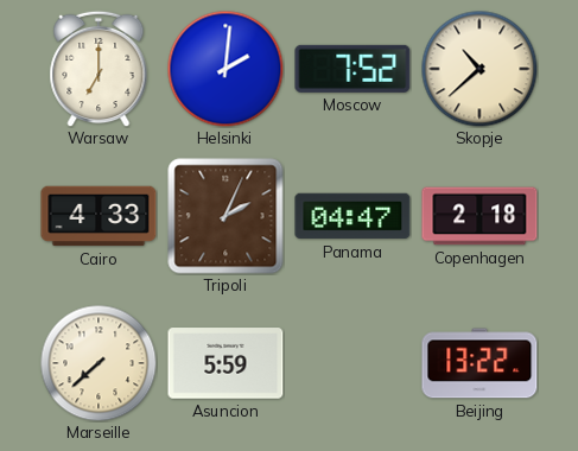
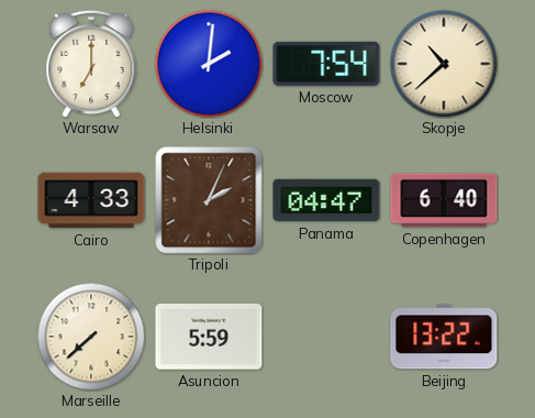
Moscow: 7:52 -> 7:54 (326, 64)
Copenhagen: 2:18 -> 6:40 (444, 200)
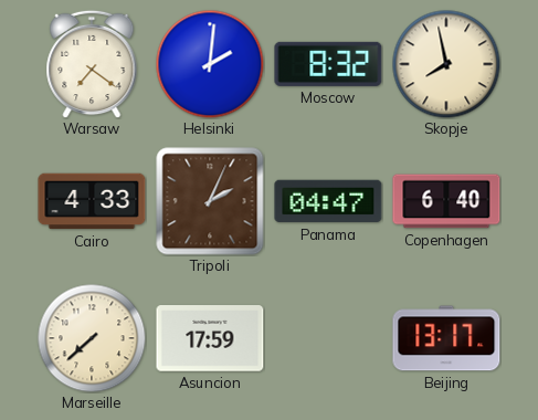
Warsaw: 7:00 -> 7:21 (92, 64)
Moscow: 7:54 -> 8:32 (328, 64)
Skopje: 10:38 -> 7:58 (446, 64)
Asuncion: 5:59 -> 17:59 (210, 338)
Beijing: 13:22 -> 13:17 (446, 338)
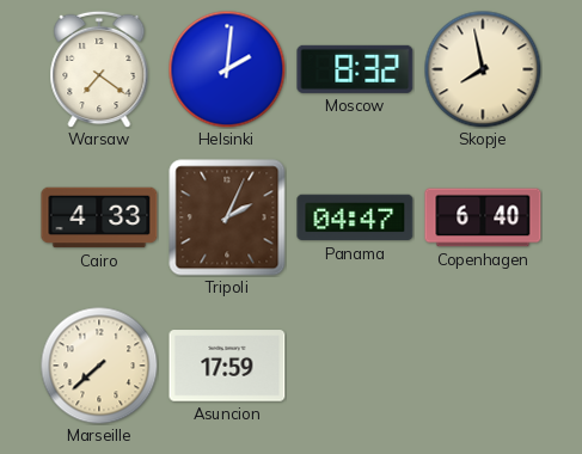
Beijing: 13:17 -> none (446, 338)
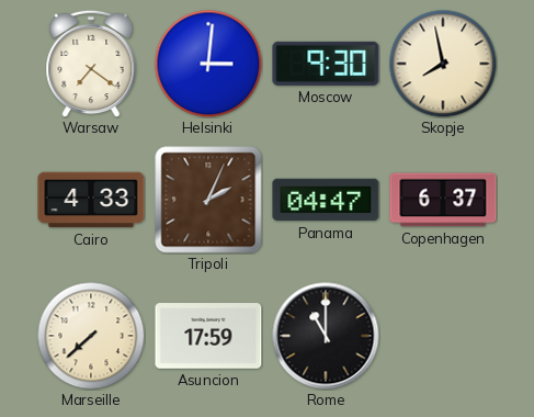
Helsinki: 2:01 -> 3:01 (208, 64)
Moscow: 8:32 -> 9:30 (326, 64)
Copenhagen: 6:40 -> 6:37 (443, 200)
Rome: none -> 11:00 (326, 336)
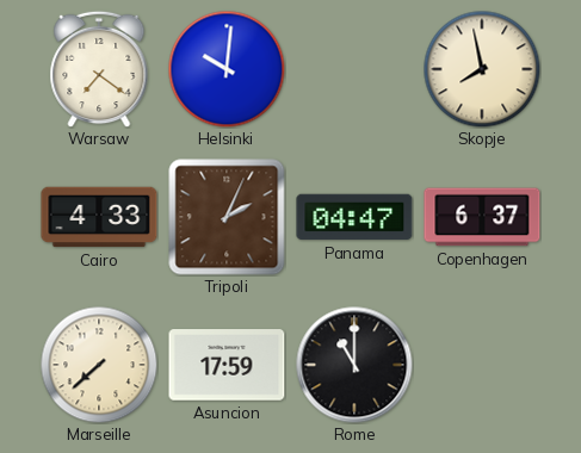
Helsinki: 3:01 -> 10:01 (227, 69)
Moscow: 9:30 -> none (326, 64)
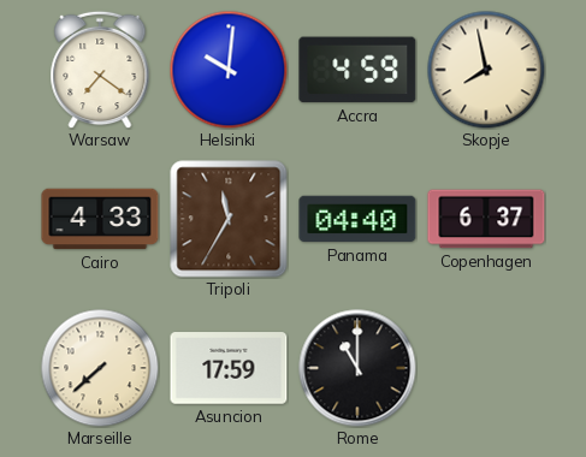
Accra: none -> 4:59 (357, 70)
Tripoli: 2:04 -> 11:35 (229, 219)
Panama: 04:47 -> 04:40 (357, 219)
